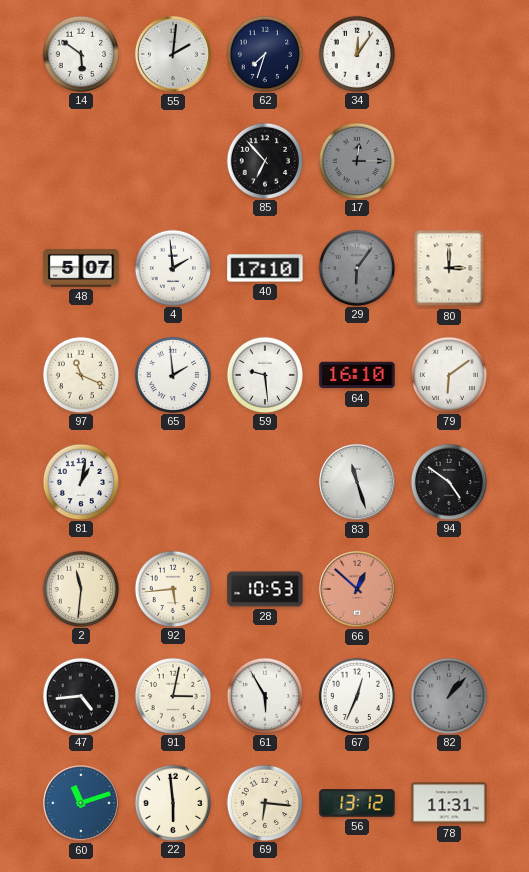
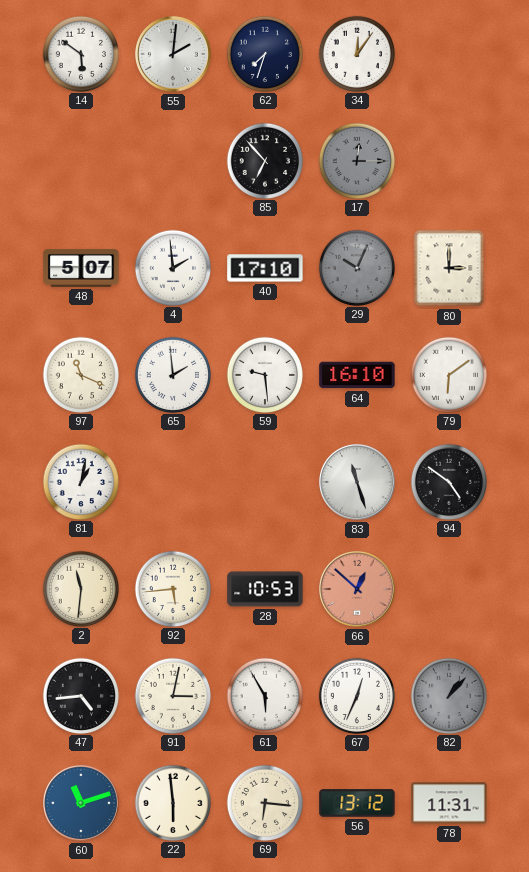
29: 6:06 -> 10:04 (356, 267)
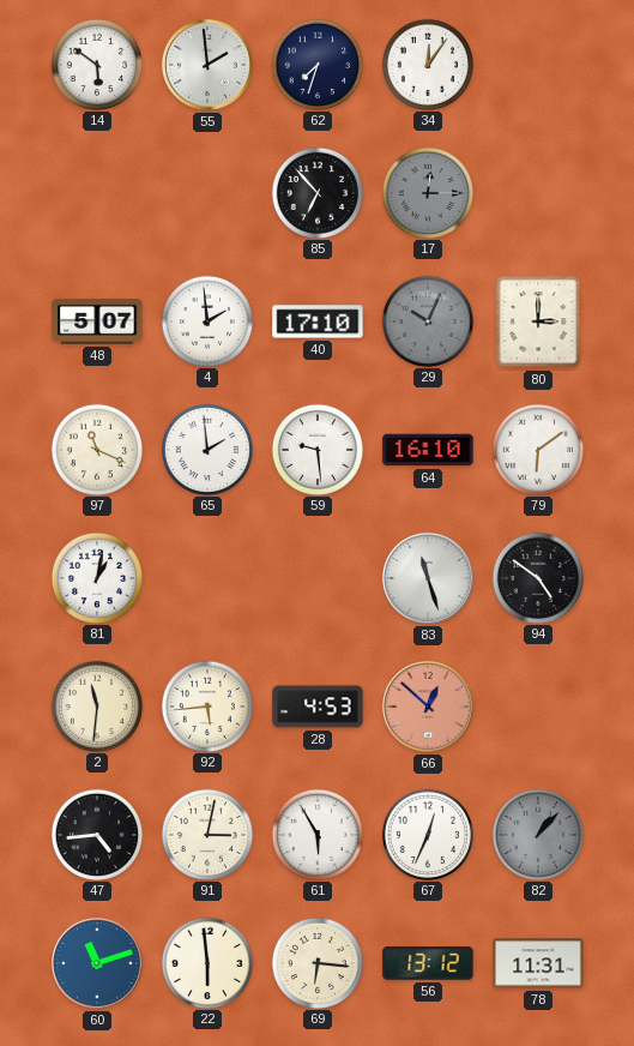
55: 2:01 -> 1:59 (207, 65)
28: 10:53 -> 4:53 (318, 707)
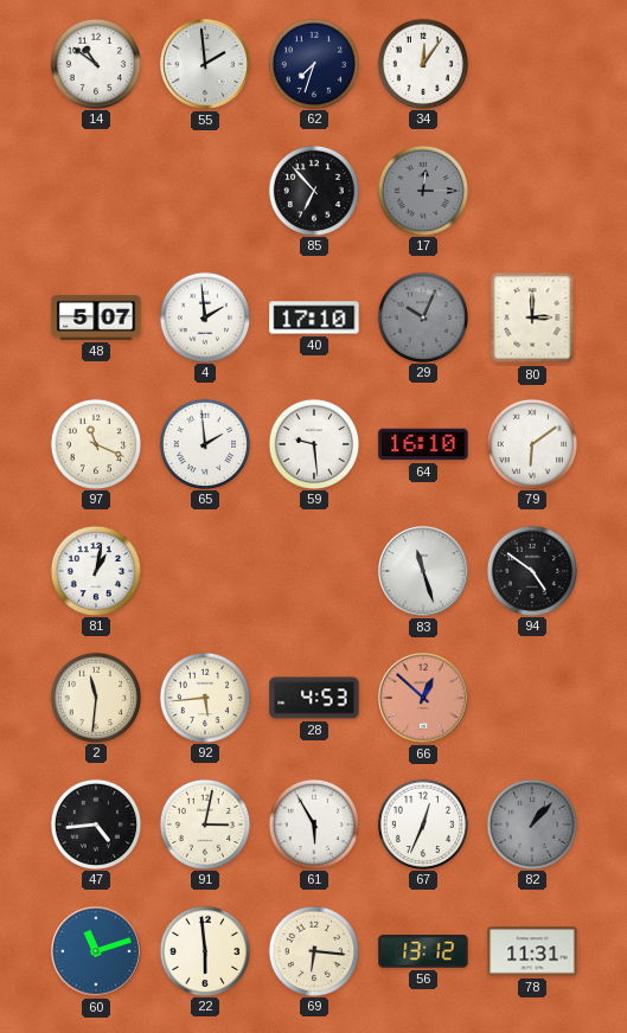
14: 5:51 -> 10:51 (95, 63)
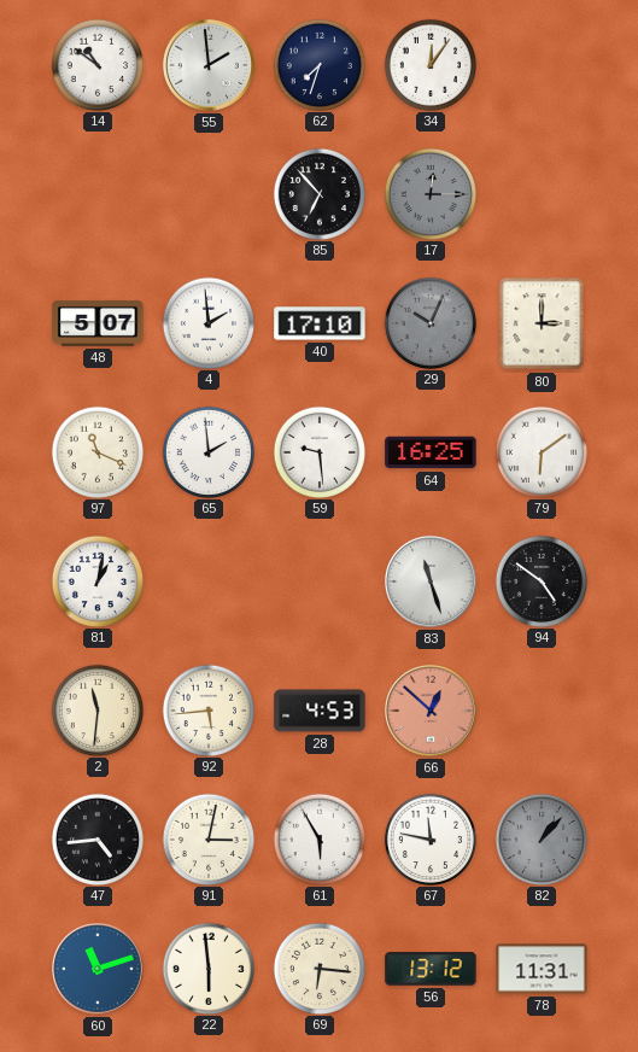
64: 16:10 -> 16:25 (431, 452)
67: 12:34 -> 11:47 (429, 838)
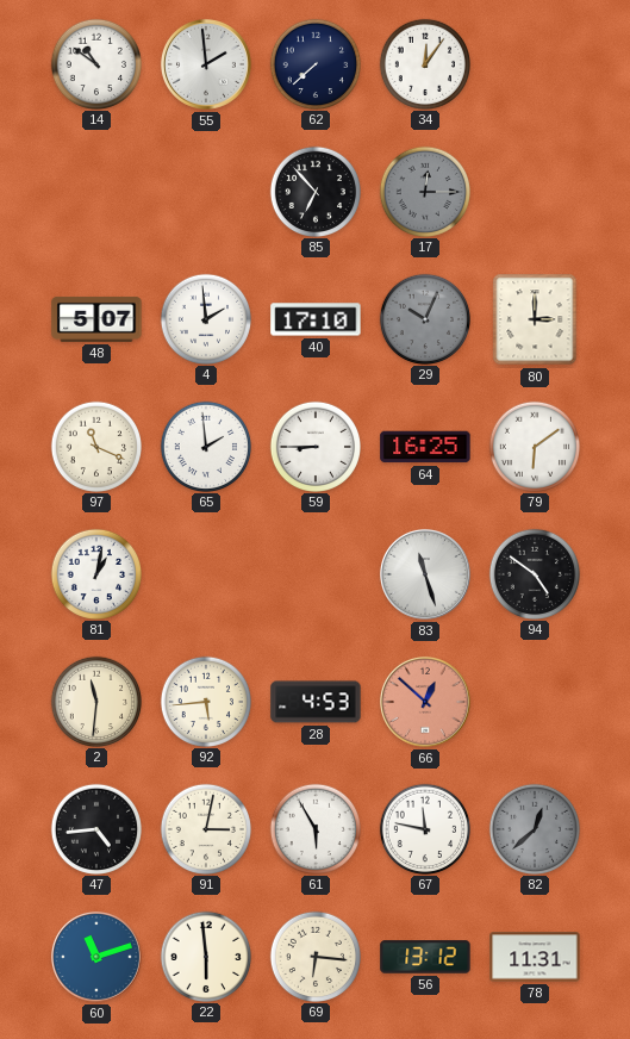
62: 7:33 -> 7:38 (314, 63)
59: 9:29 -> 8:45 (314, 446)
82: 1:07 -> 12:38 (534, 828)
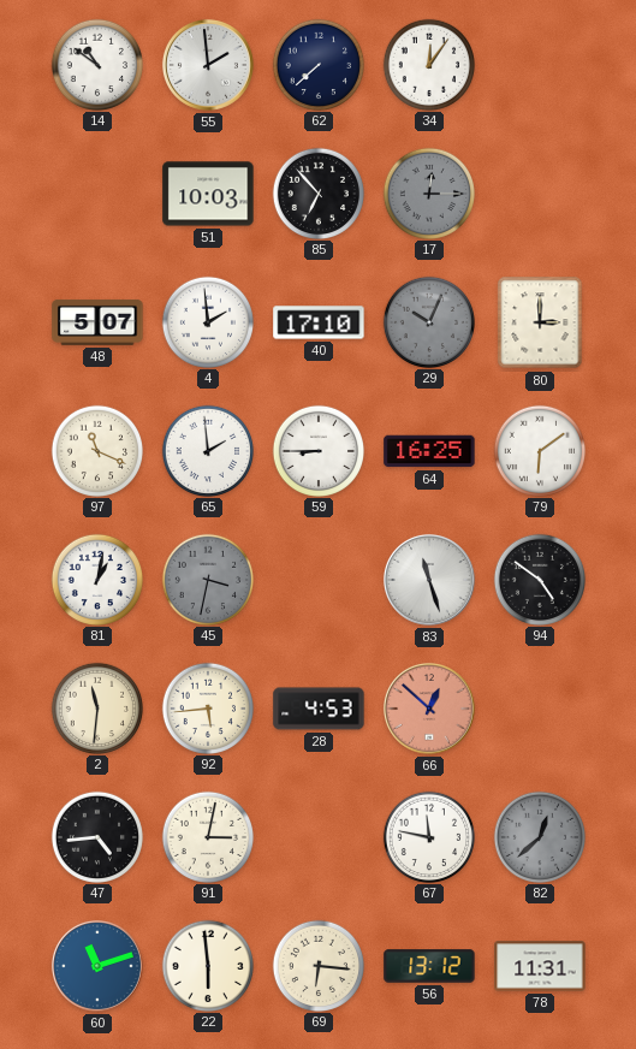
51: none -> 10:03 (208, 194)
45: none -> 3:32 (207, 579)
61: 5:55 -> none (314, 828)
